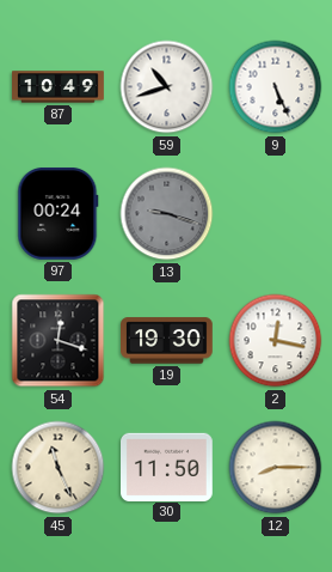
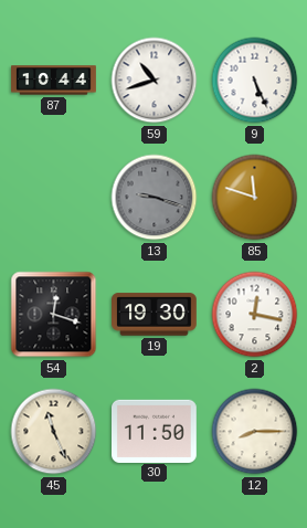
87: 10:49 -> 10:44 (54, 81)
97: 00:24 -> none (59, 213)
85: none -> 11:48 (255, 198)
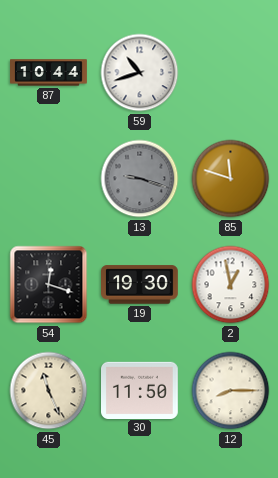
9: 5:26 -> none (255, 81)
2: 12:17 -> 12:58 (231, 285)
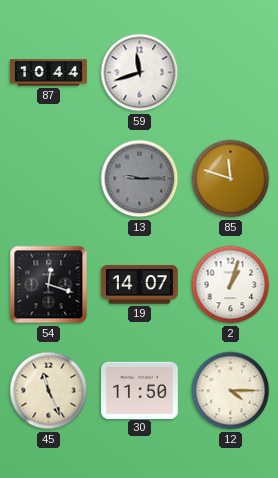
59: 10:42 -> 11:42 (140, 73)
13: 9:18 -> 9:15 (140, 179)
19: 19:30 -> 14:07 (140, 285)
2: 12:58 -> 1:03 (231, 285)
12: 8:15 -> 4:15 (231, 391)
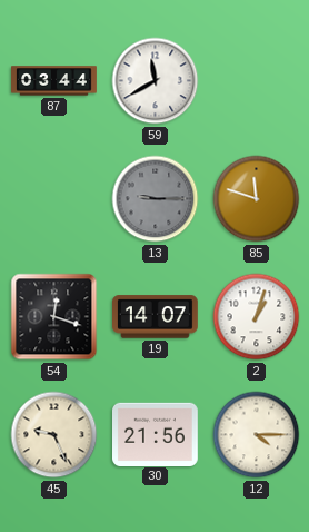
87: 10:44 -> 03:44 (54, 81)
59: 11:42 -> 11:40 (156, 81)
45: 11:26 -> 9:26 (54, 435)
30: 11:50 -> 21:56 (156, 434)
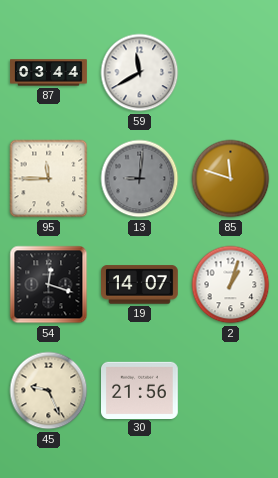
95: none -> 11:45 (49, 179)
13: 9:15 -> 9:01 (140, 179)
12: 4:15 -> none (257, 435)
